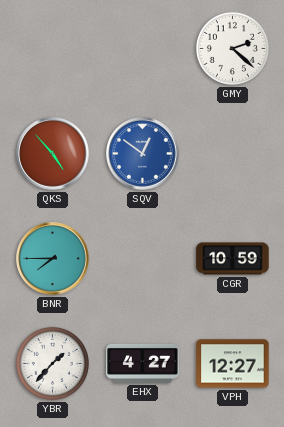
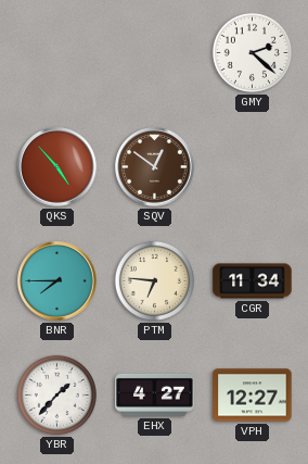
SQV dial: blue -> brown (155, 167)
PTM: none -> 6:46 (154, 280)
CGR: 10:59 -> 11:34 (253, 281)
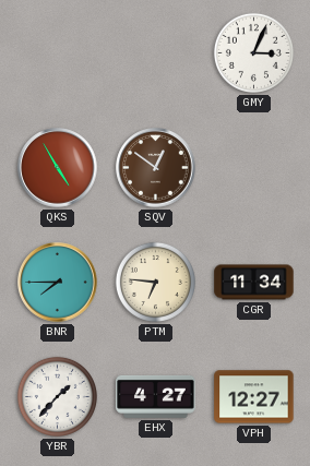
GMY: 2:22 -> 3:04 (253, 52)
QKS: 4:53 -> 4:55 (58, 168)
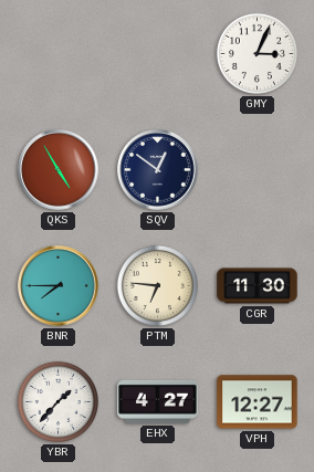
SQV dial: brown -> navy (158, 170)
CGR: 11:34 -> 11:30 (258, 286)
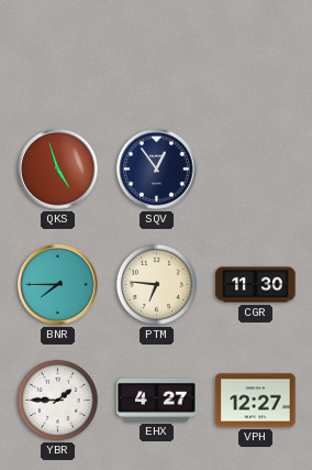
GMY: 3:04 -> none (257, 53)
QKS: 4:55 -> 4:57 (58, 170)
SQV: 12:51 -> 12:54 (157, 170)
YBR: 1:37 -> 1:45 (57, 400)
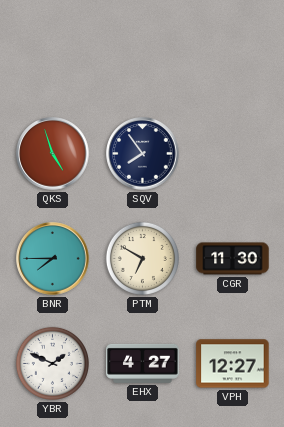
SQV: 12:54 -> 7:54 (143, 154)
PTM: 6:46 -> 6:50 (142, 258)
YBR: 1:45 -> 1:49 (52, 363)
